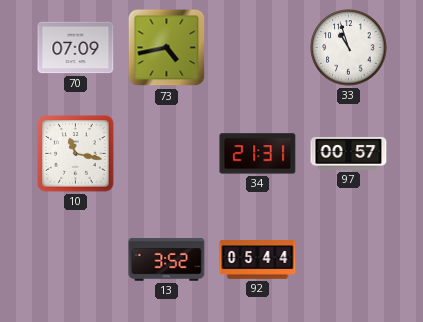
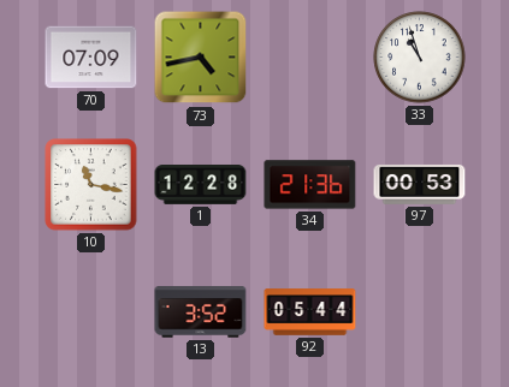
1: none -> 12:28 (201, 185)
34: 21:31 -> 21:36 (310, 185)
97: 00:57 -> 00:53 (420, 185)
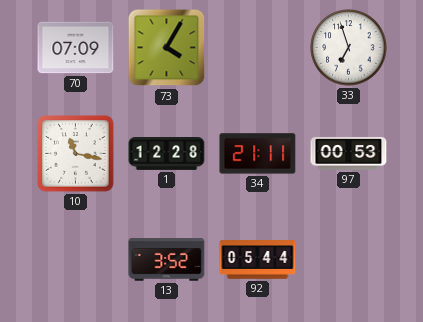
73: 4:43 -> 4:05 (167, 48)
33: 10:57 -> 6:57 (349, 48)
34: 21:36 -> 21:11 (258, 154)
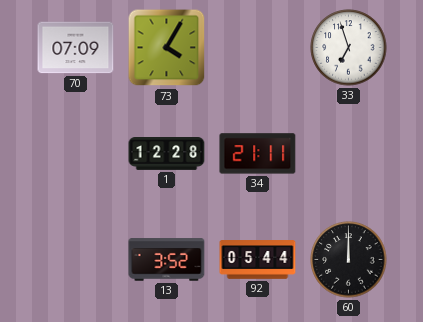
10: 11:17 -> none (76, 154)
97: 00:53 -> none (349, 154)
60: none -> 12:00 (349, 260)
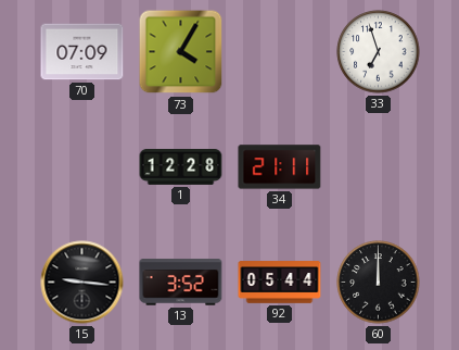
15: none -> 9:16 (82, 283)
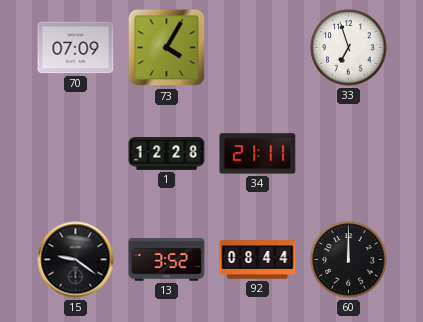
15: 9:16 -> 9:21 (76, 260)
92: 05:44 -> 08:44 (258, 260)
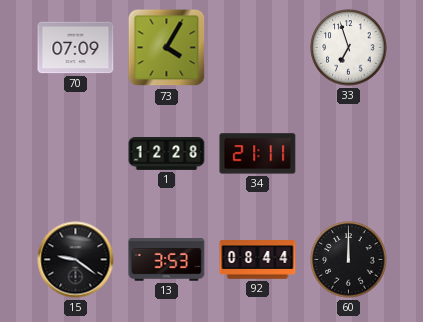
13: 3:52 -> 3:53 (167, 260)
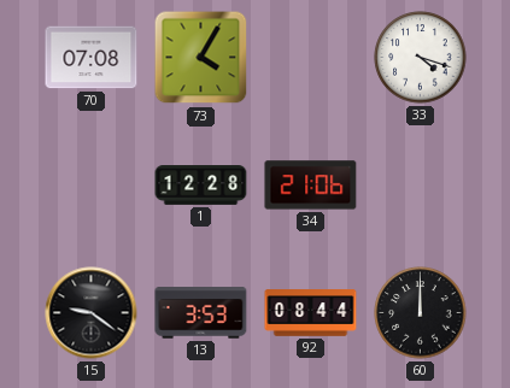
70: 07:09 -> 07:08 (92, 58)
33: 6:57 -> 4:18 (421, 58)
34: 21:11 -> 21:06 (311, 186)
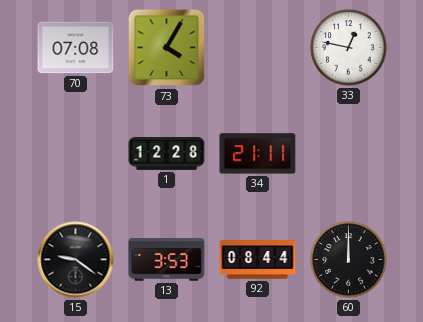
33: 4:18 -> 12:47 (349, 48)
34: 21:06 -> 21:11 (258, 154)
